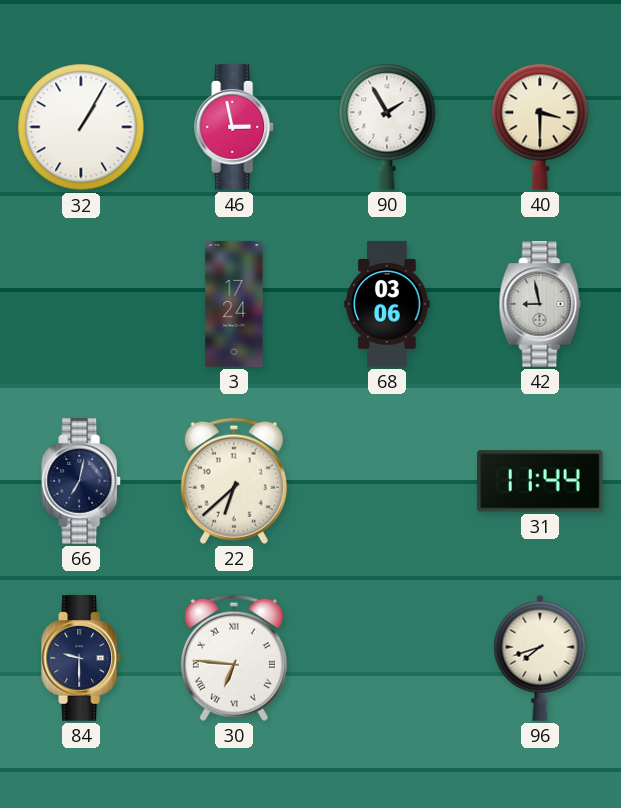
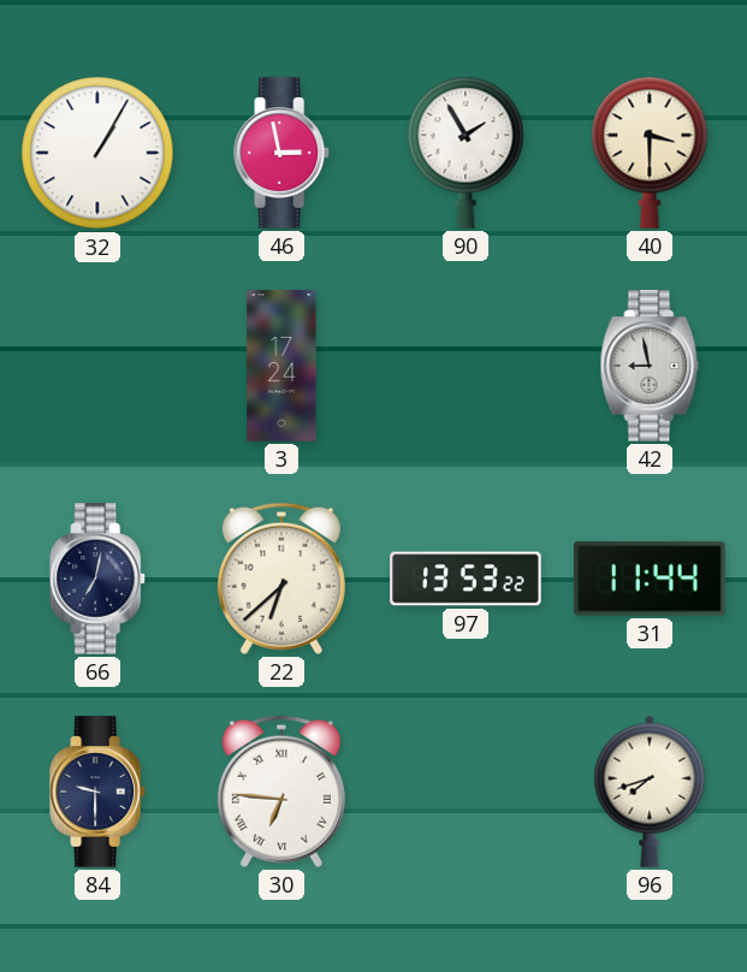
68: 03:06 -> none (387, 304)
97: none -> 13:53 (466, 579)
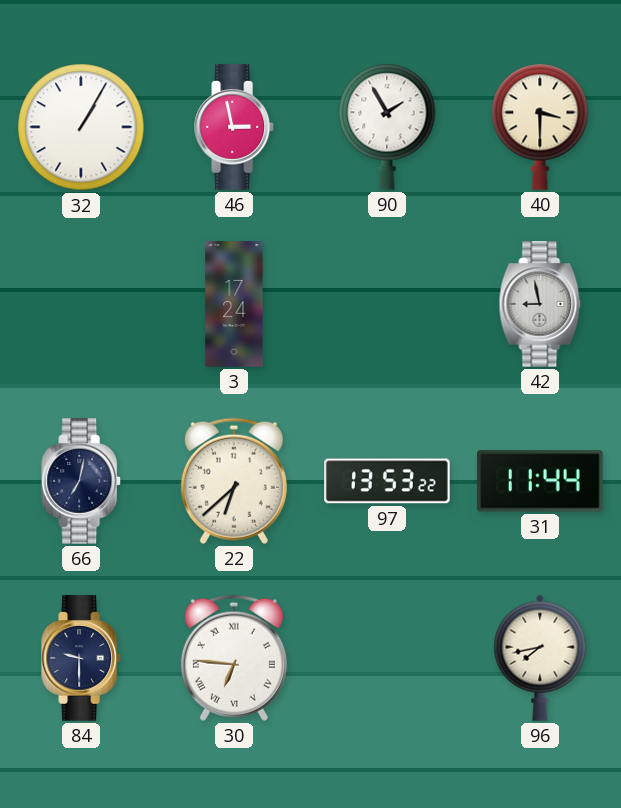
96: 7:42 -> 7:43 (540, 658)
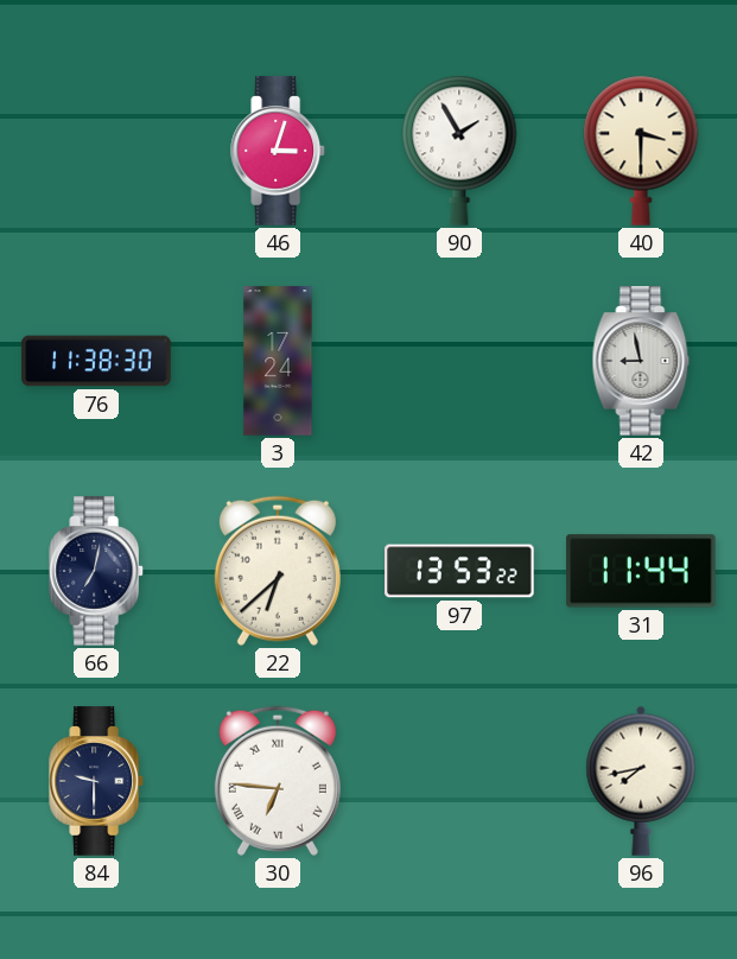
32: 1:05 -> none (81, 127)
46: 2:58 -> 3:03 (279, 151)
76: none -> 11:38 (96, 361)
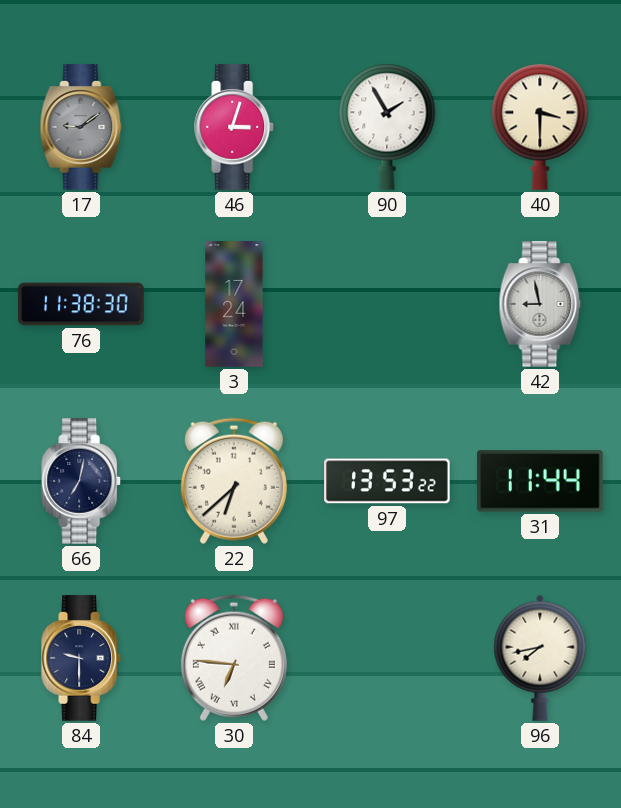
17: none -> 9:09 (81, 127)
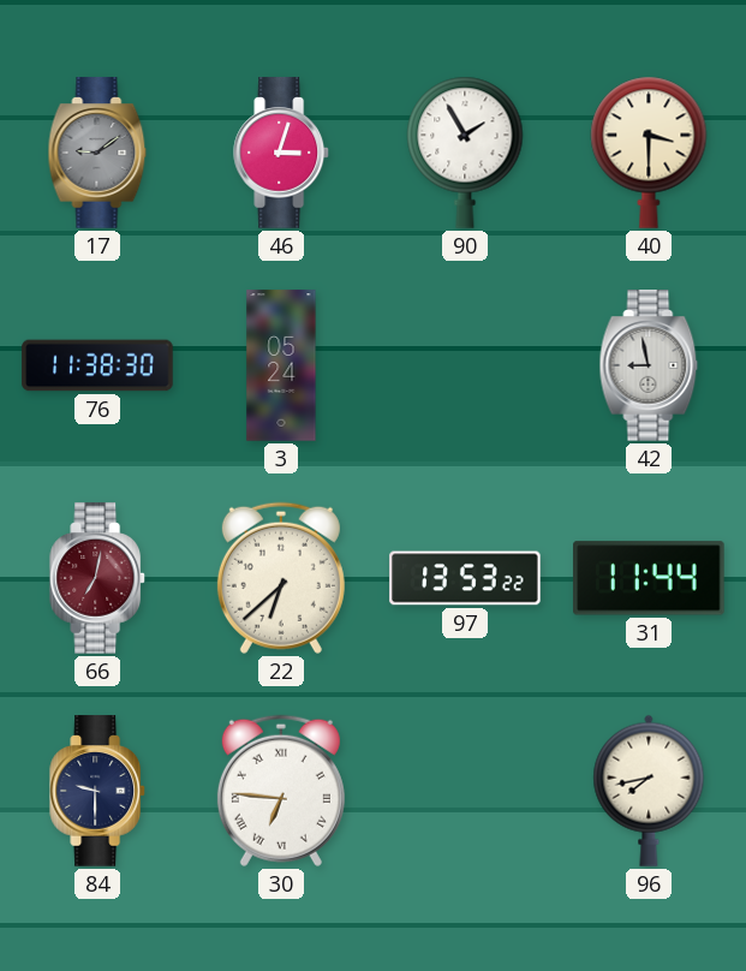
3: 17:24 -> 05:24 (281, 365)
66 dial: navy -> burgundy (99, 578)
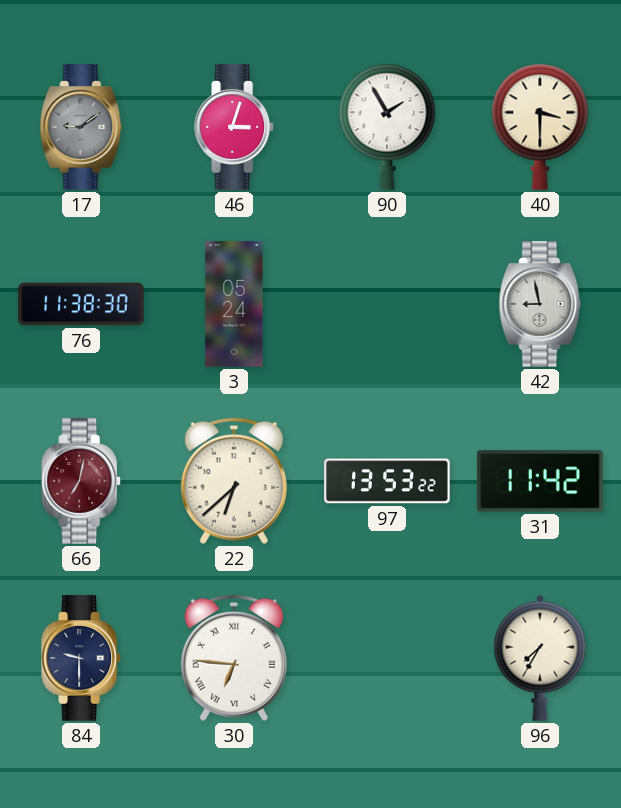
31: 11:44 -> 11:42 (540, 481)
96: 7:43 -> 7:35 (540, 658)
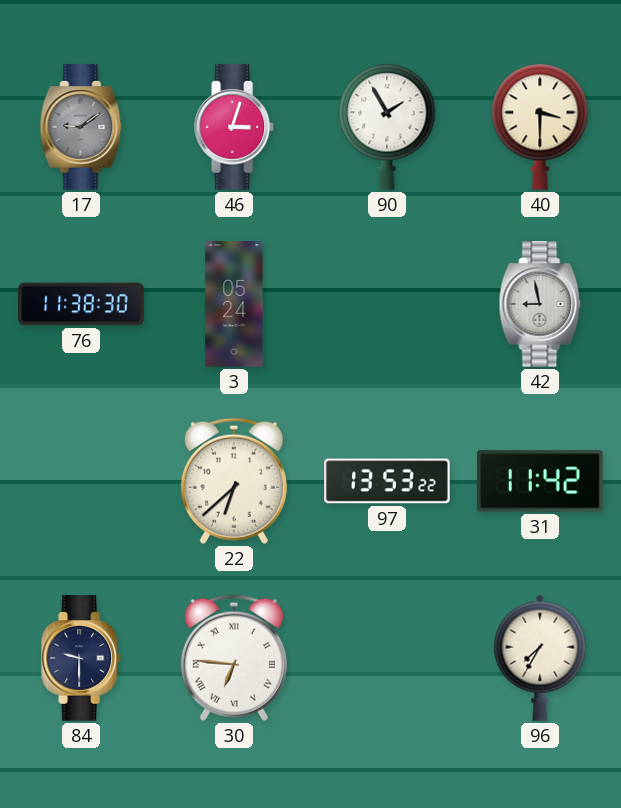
66: 7:02 -> none (82, 481)
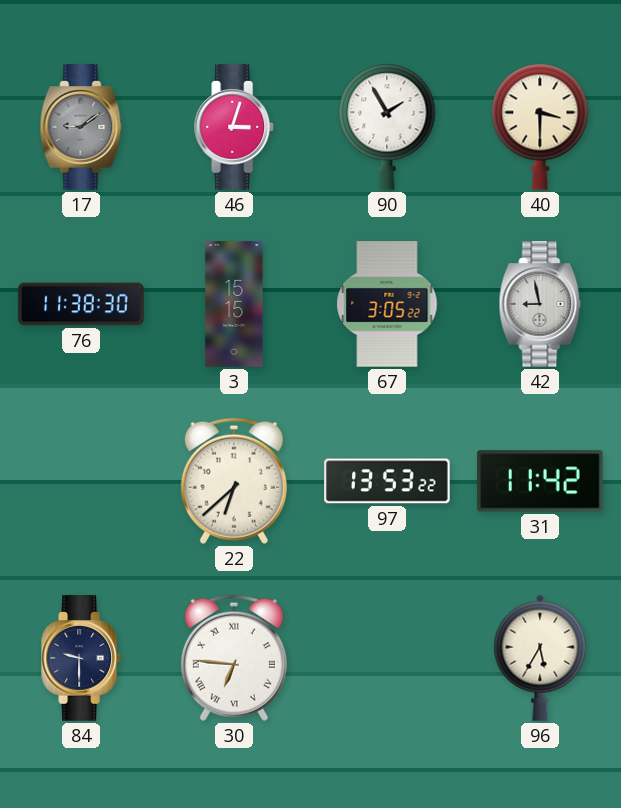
3: 05:24 -> 15:15 (234, 304)
67: none -> 3:05 (387, 304)
96: 7:35 -> 5:35 (540, 658)
